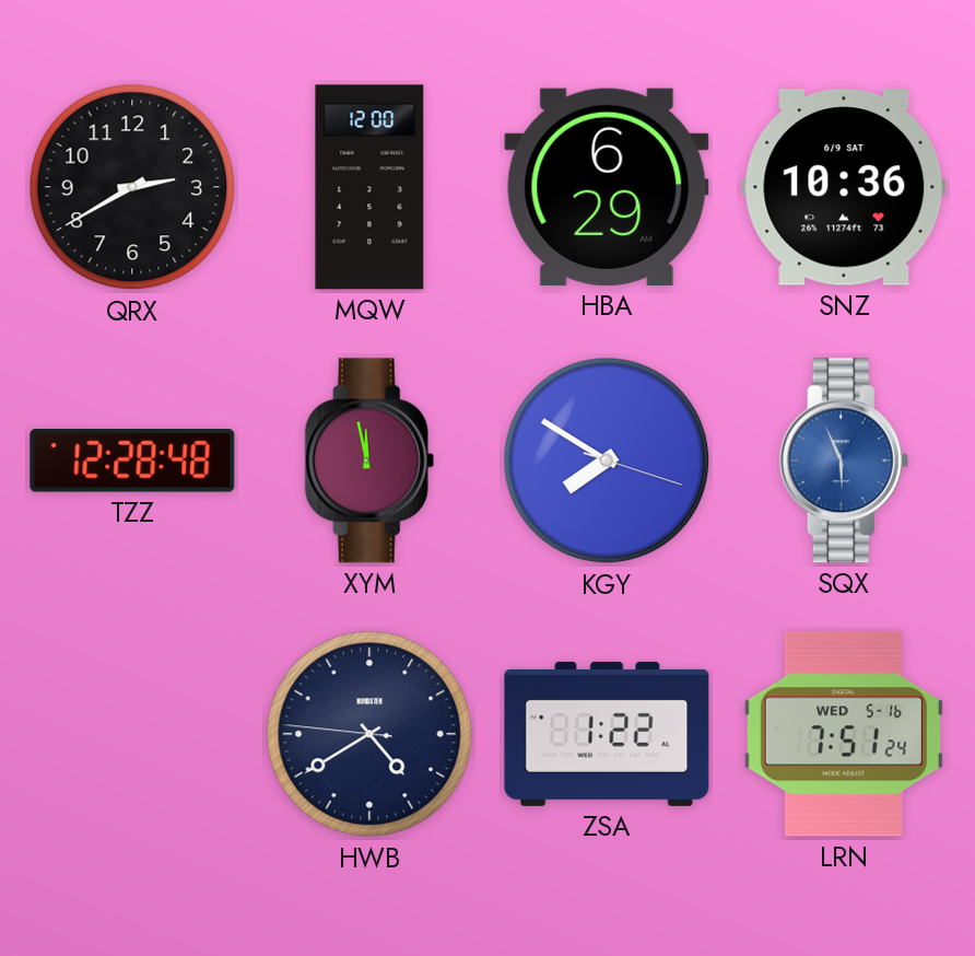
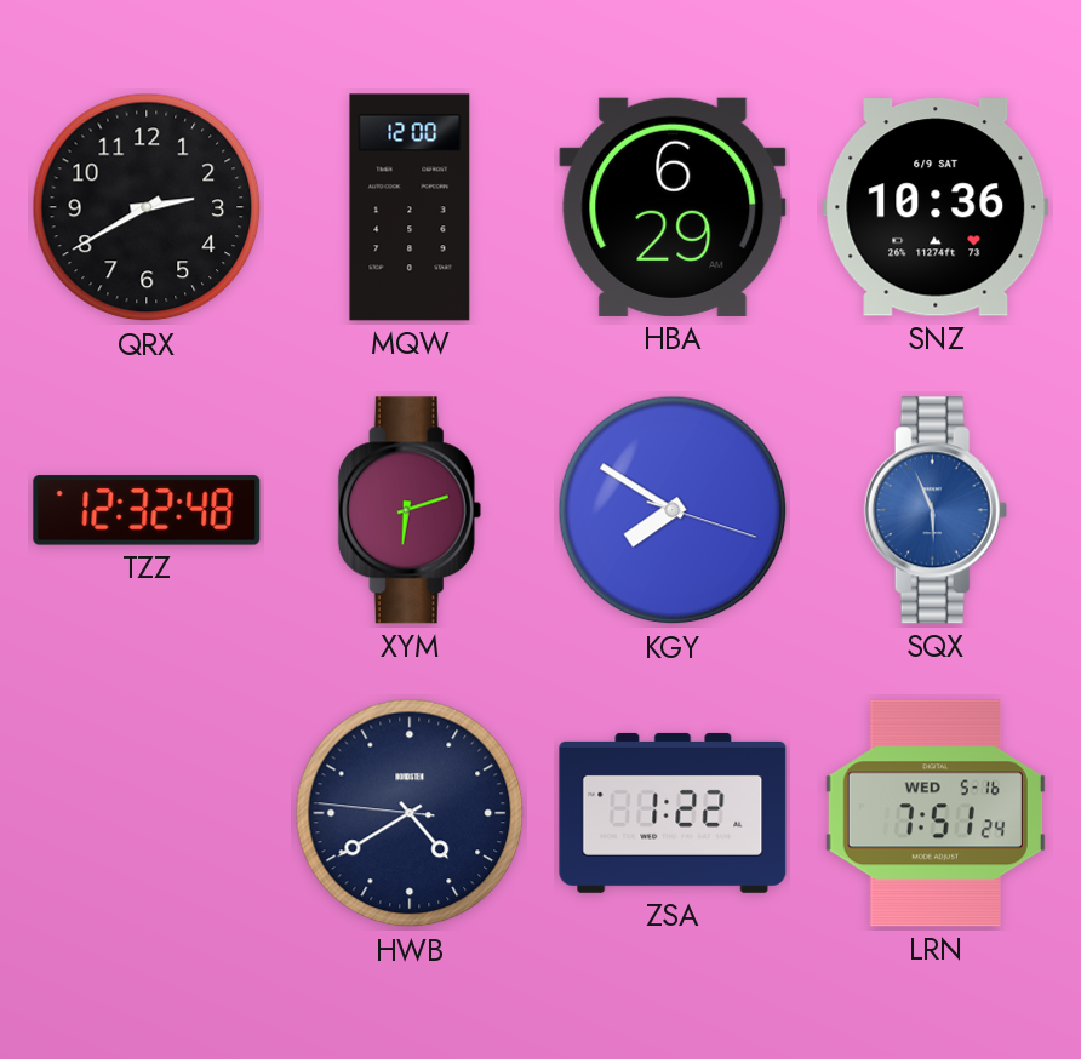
TZZ: 12:28 -> 12:32 (147, 510)
XYM: 11:58 -> 6:12 (410, 510)
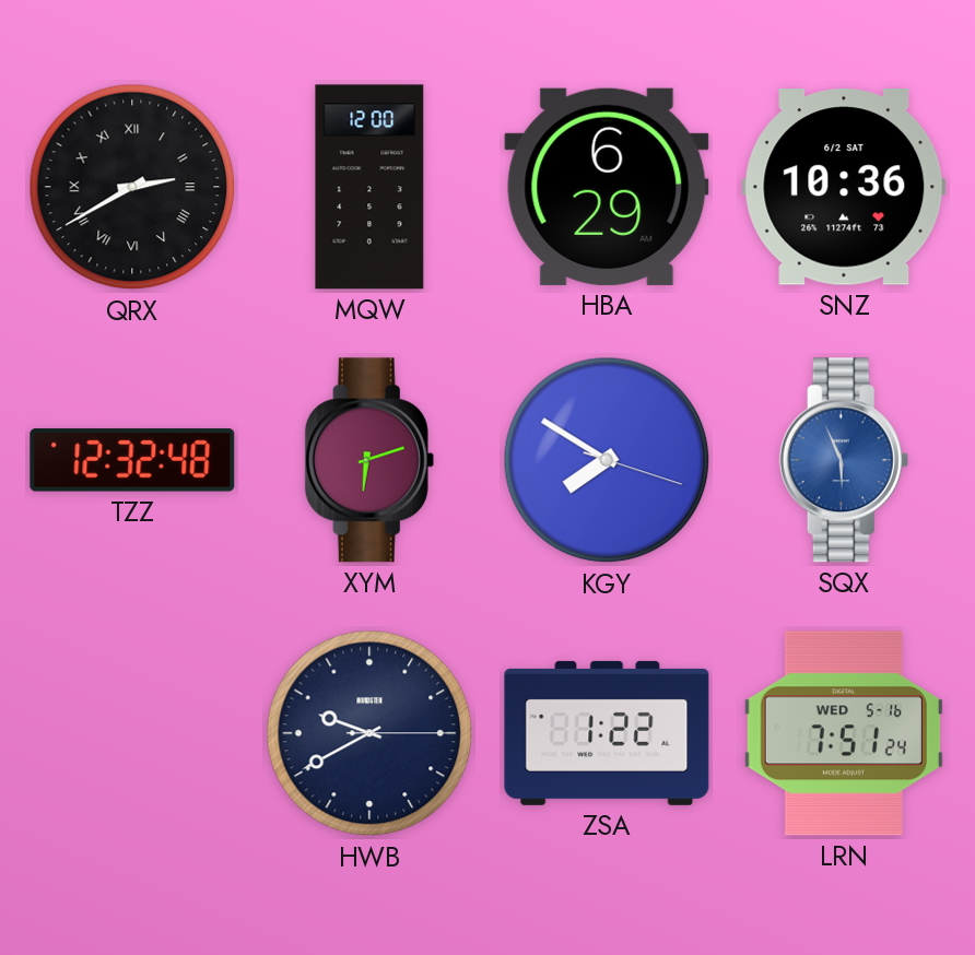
QRX numerals: Arabic -> Roman (132, 187)
SNZ date: 6/9 SAT -> 6/2 SAT (844, 187)
HWB: 4:39 -> 9:40 (369, 733)
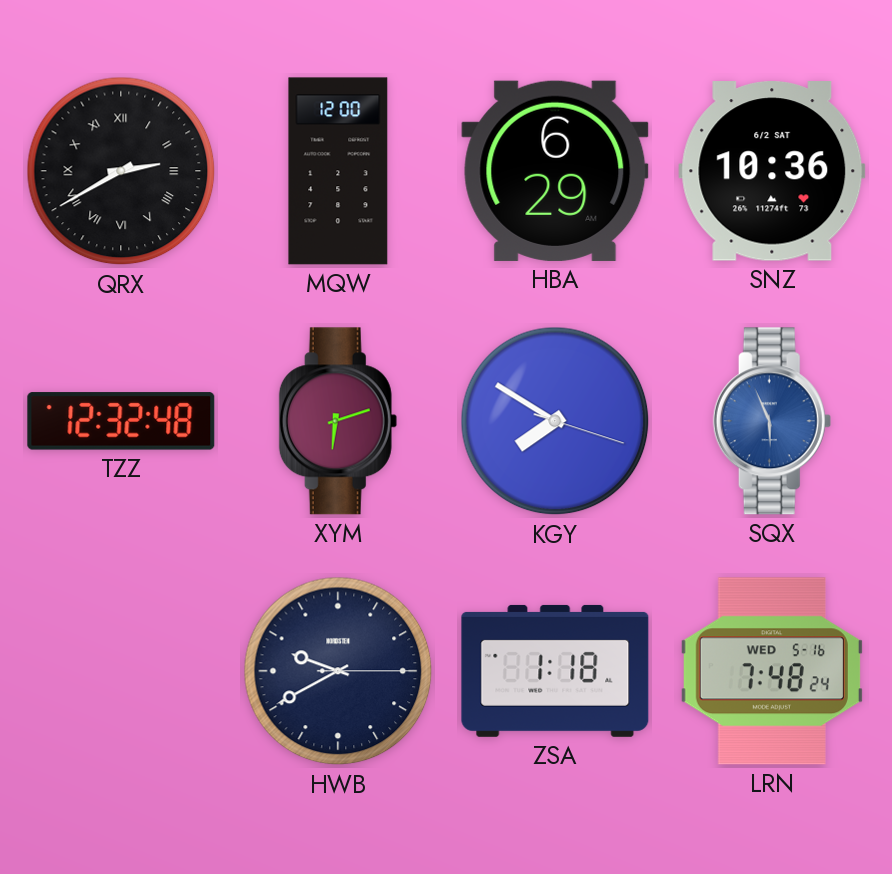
ZSA: 1:22 -> 1:18 (555, 671)
LRN: 7:51 -> 7:48 (772, 671)
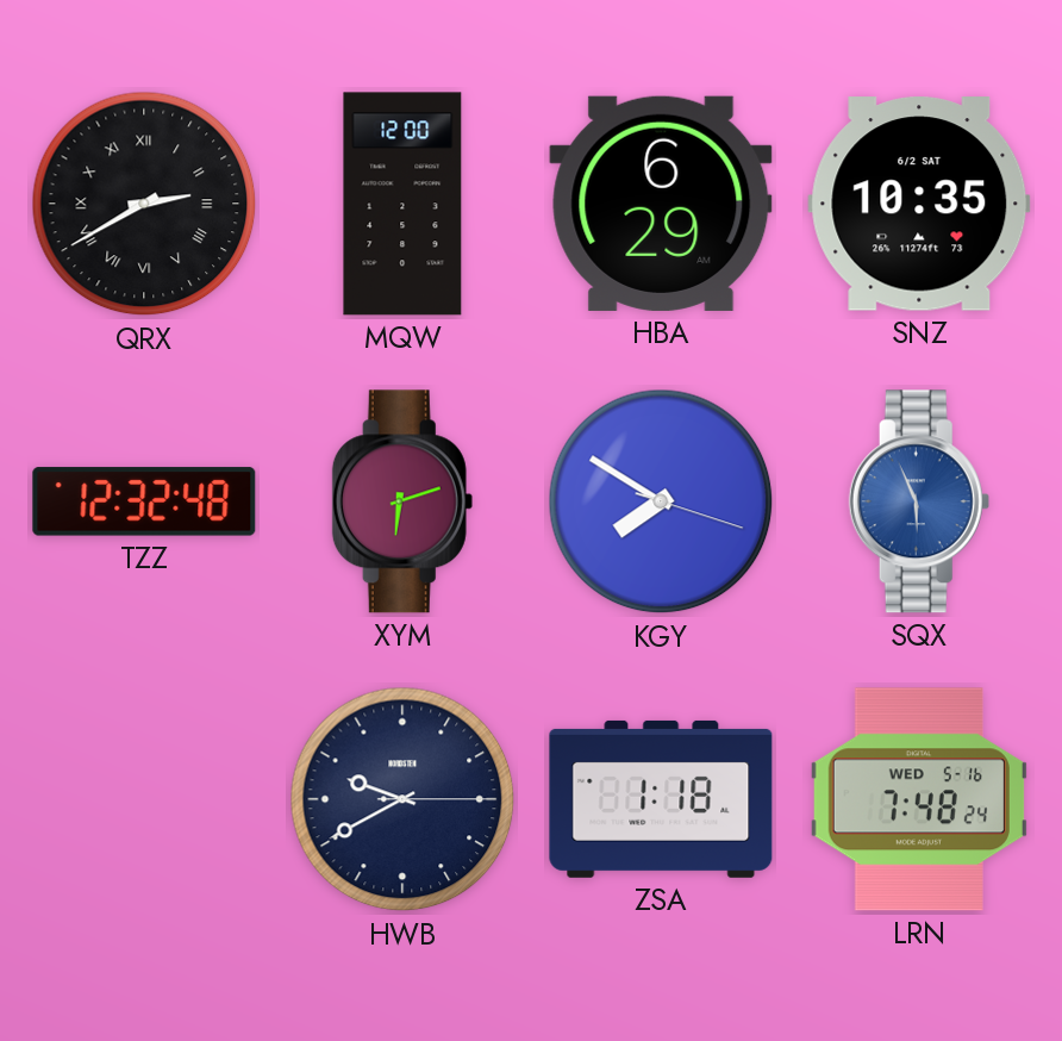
SNZ: 10:36 -> 10:35 (919, 204)
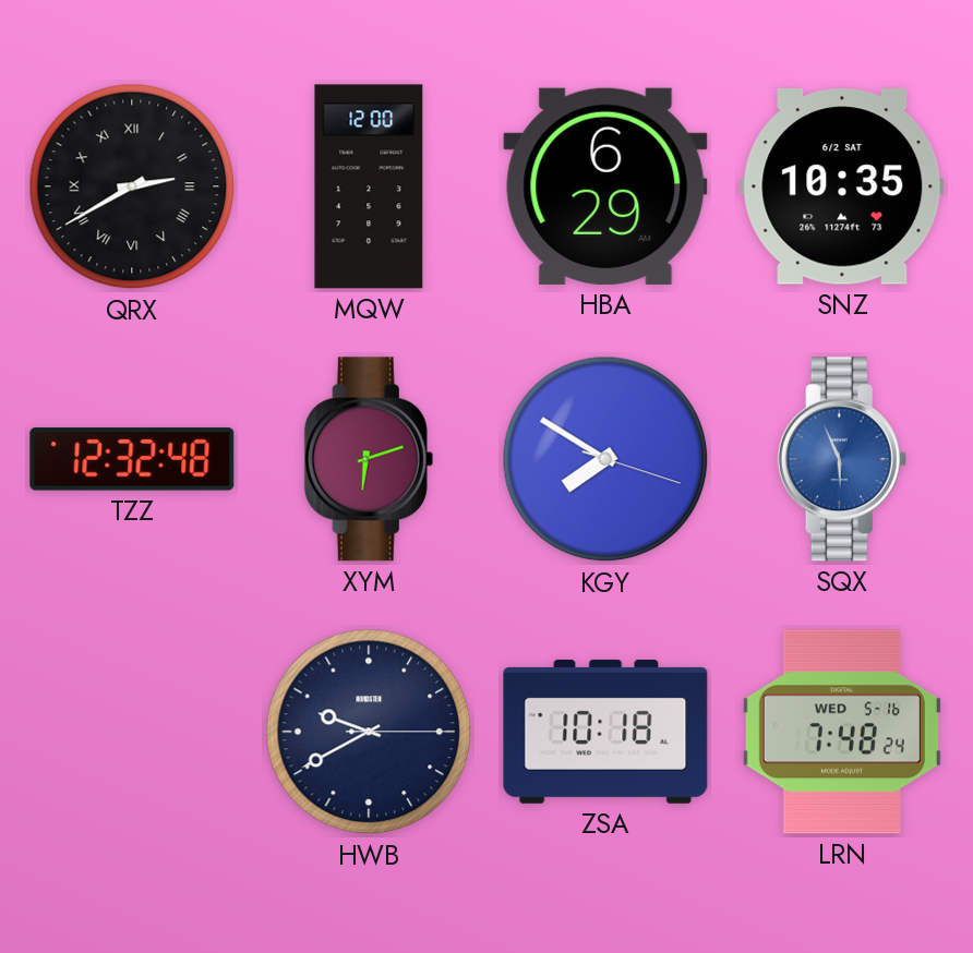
ZSA: 1:18 -> 10:18 (605, 732)
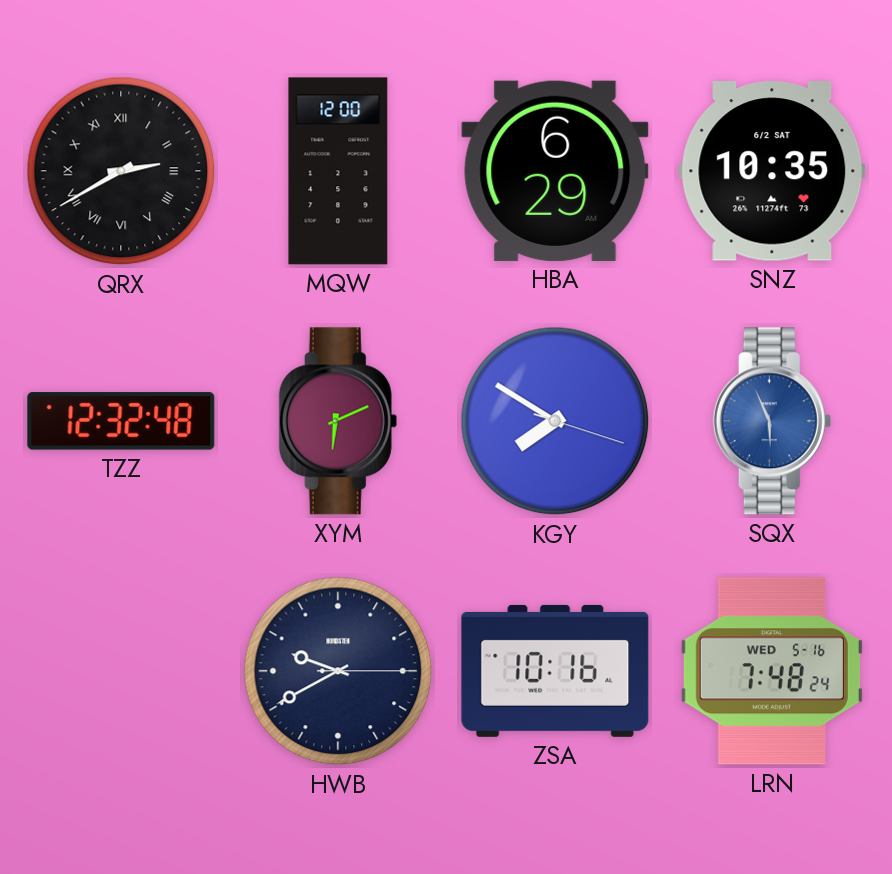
XYM: 6:12 -> 6:11 (338, 421)
ZSA: 10:18 -> 10:16 (555, 671)
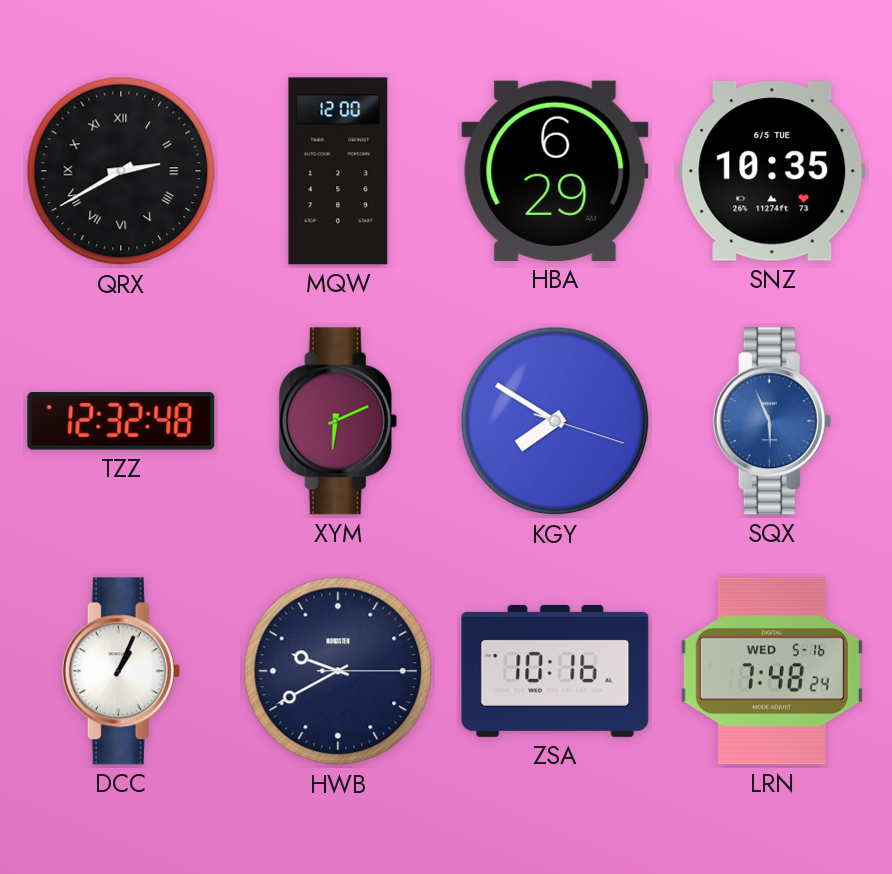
SNZ date: 6/2 SAT -> 6/5 TUE (772, 171)
DCC: none -> 1:04 (121, 671)
